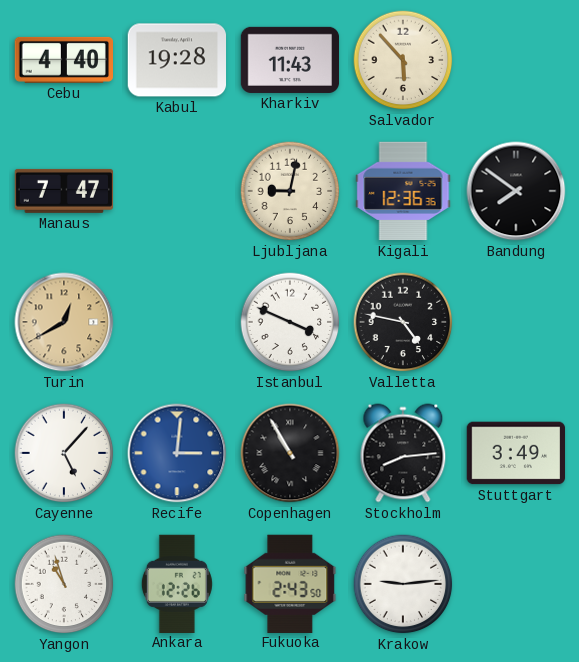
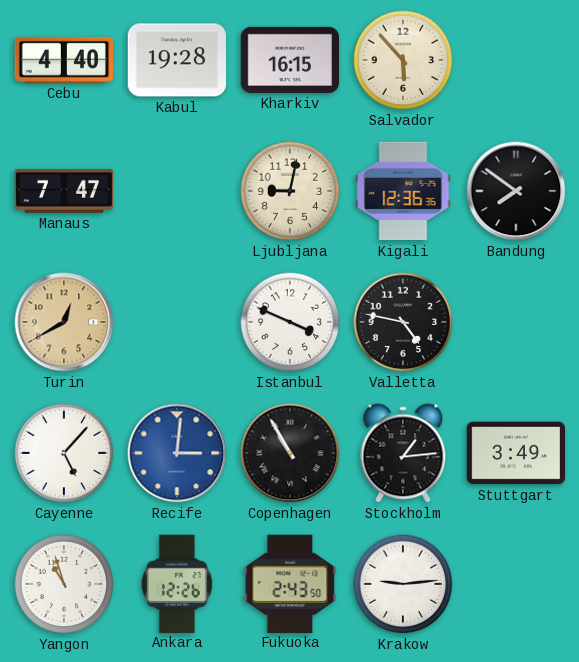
Kharkiv: 11:43 -> 16:15 (290, 60)
Stockholm: 8:14 -> 1:14 (403, 453)
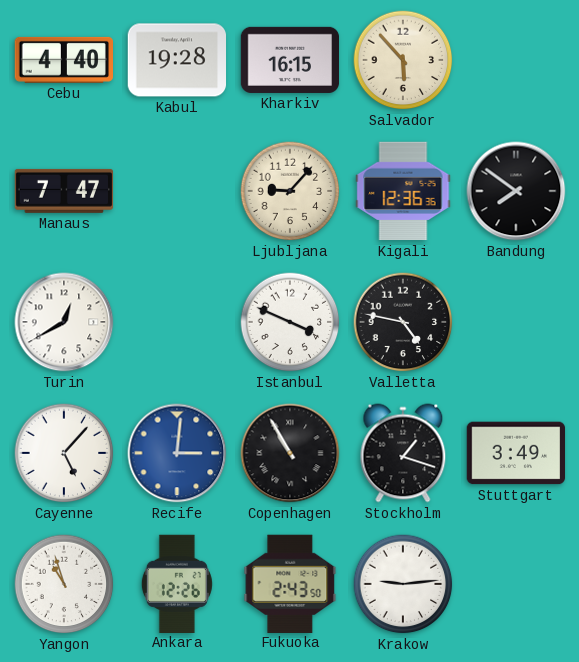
Ljubljana: 9:02 -> 9:07 (290, 191)
Turin dial: champagne -> white (64, 322)
Stockholm: 1:14 -> 1:18 (403, 453)
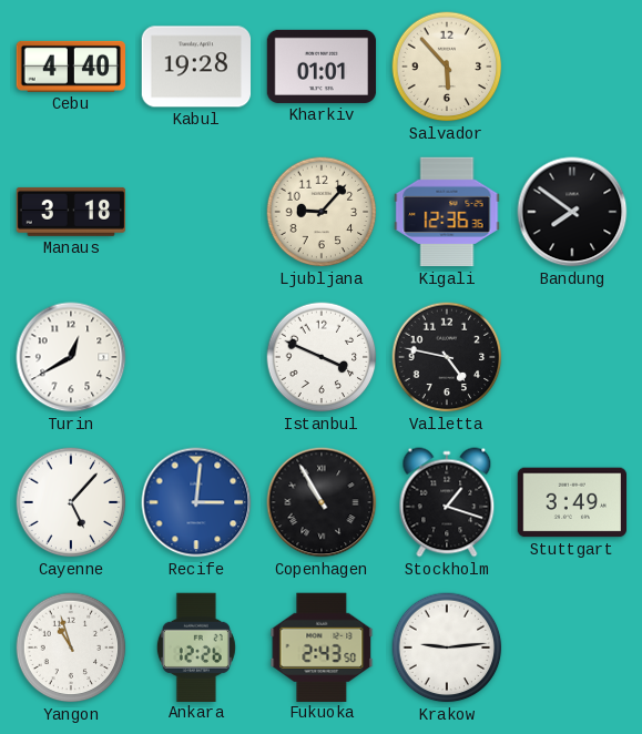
Kharkiv: 16:15 -> 01:01 (322, 67)
Manaus: 7:47 -> 3:18 (71, 212)
